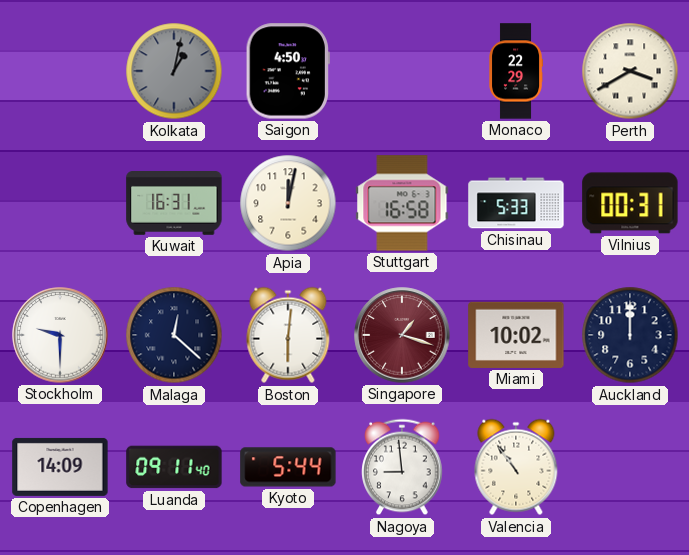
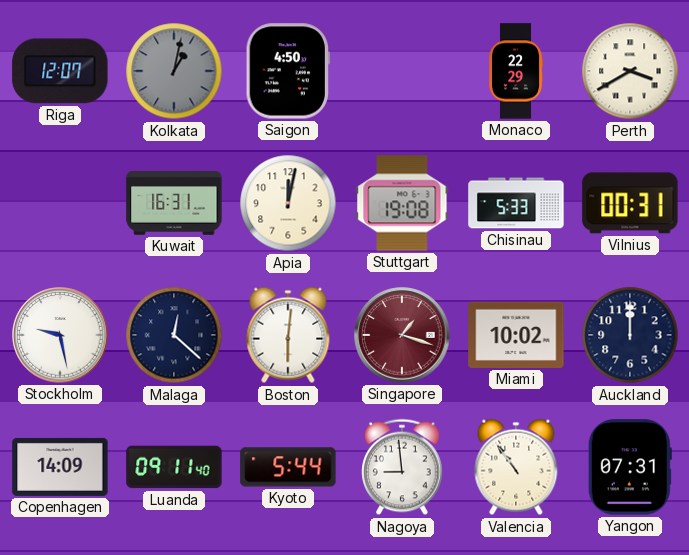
Riga: none -> 12:07 (60, 71)
Stuttgart: 16:58 -> 19:08 (402, 203)
Stockholm: 9:30 -> 9:28 (60, 335)
Yangon: none -> 07:31 (630, 467)
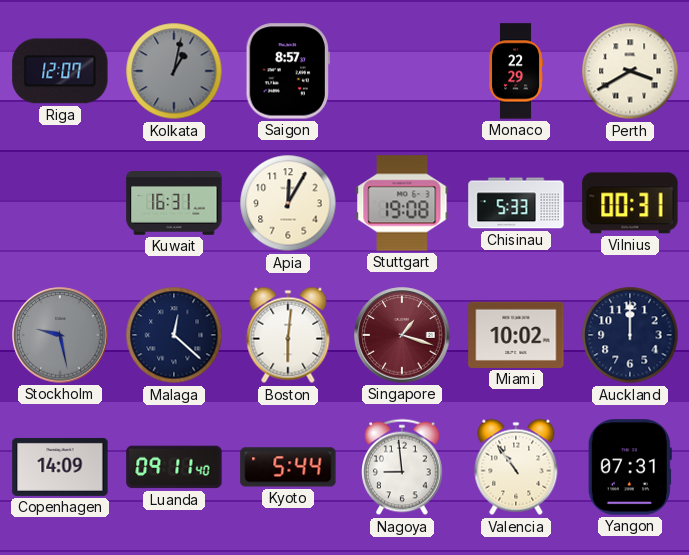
Saigon: 4:50 -> 8:57 (288, 71)
Apia: 12:02 -> 12:05 (288, 203)
Stockholm dial: white -> grey (60, 335)
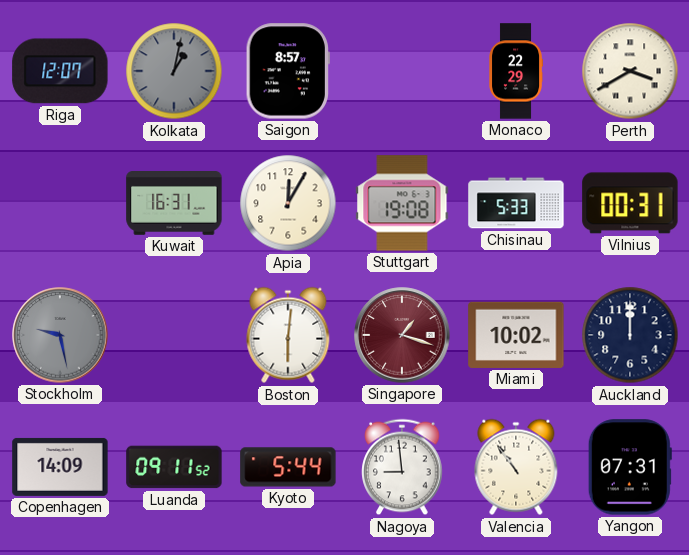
Malaga: 12:22 -> none (174, 335)
Luanda: 09:11:40 -> 09:11:52 (174, 467)
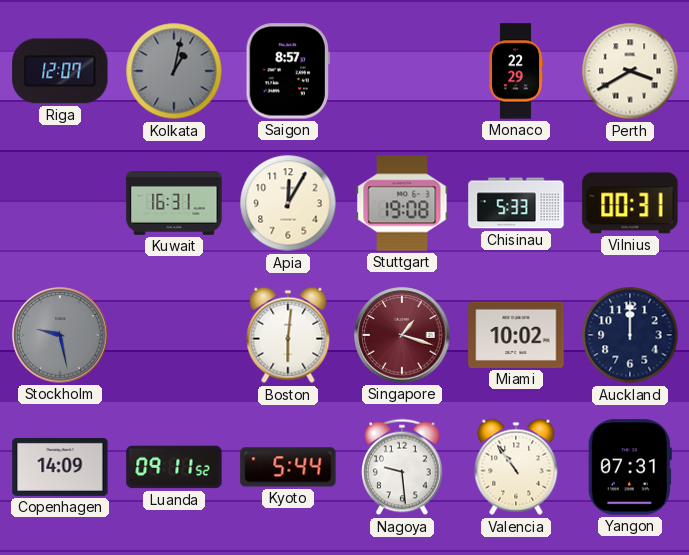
Nagoya: 8:59 -> 9:29 (402, 467)
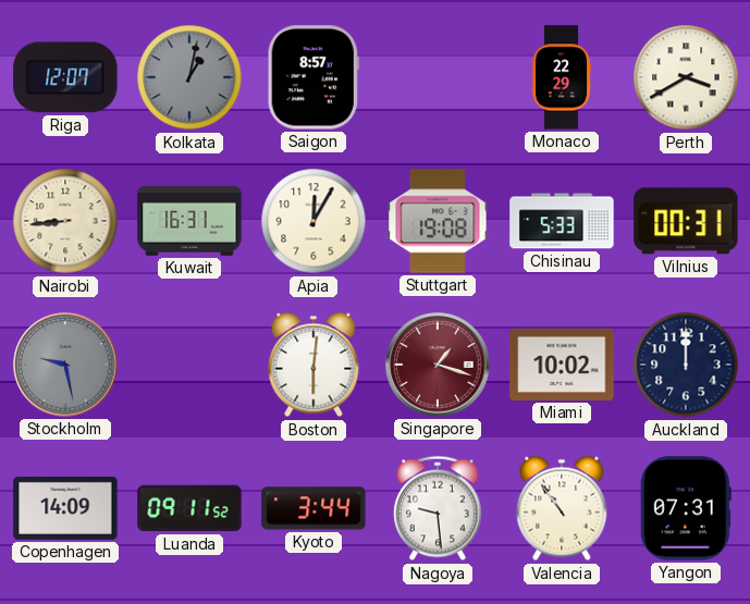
Nairobi: none -> 8:44 (65, 221)
Kyoto: 5:44 -> 3:44 (313, 508)
